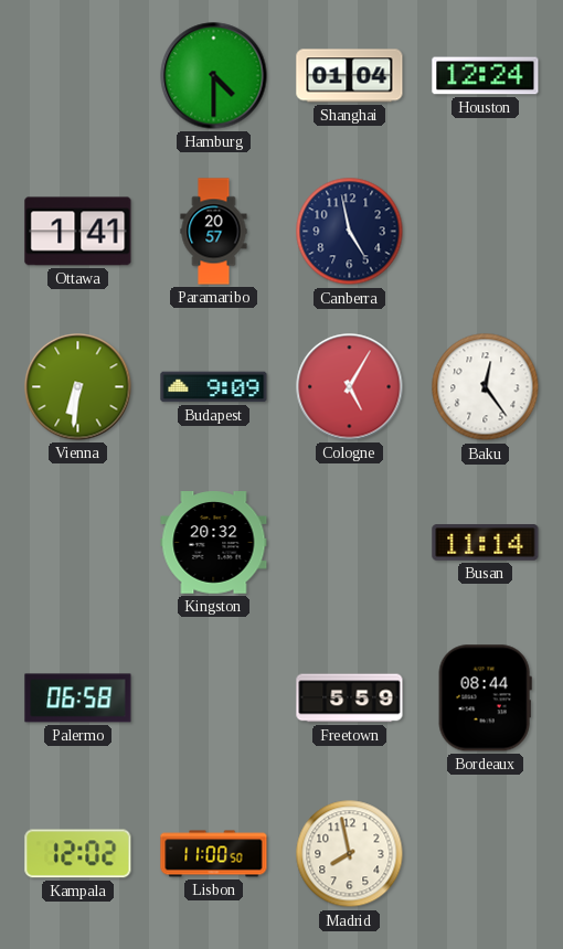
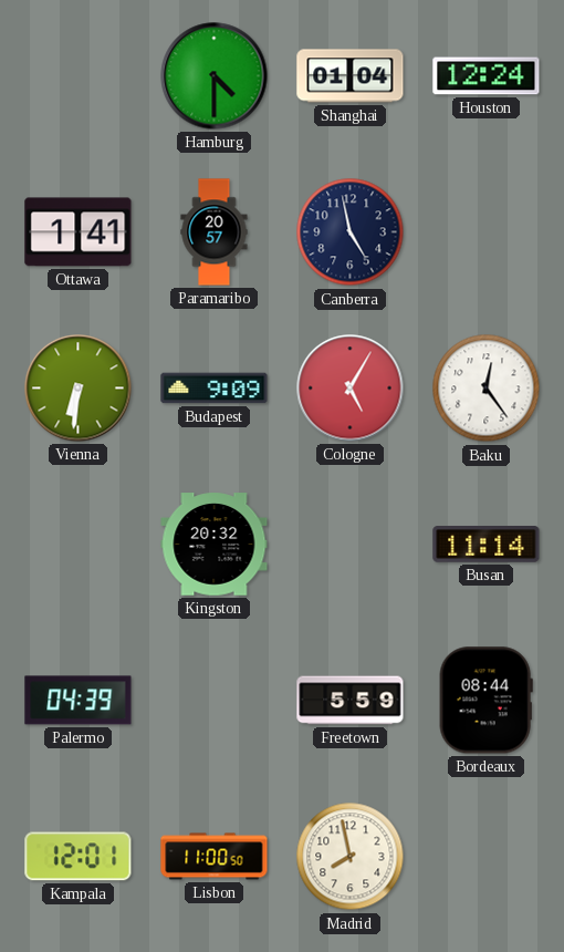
Palermo: 06:58 -> 04:39 (79, 701)
Kampala: 12:02 -> 12:01 (79, 857)
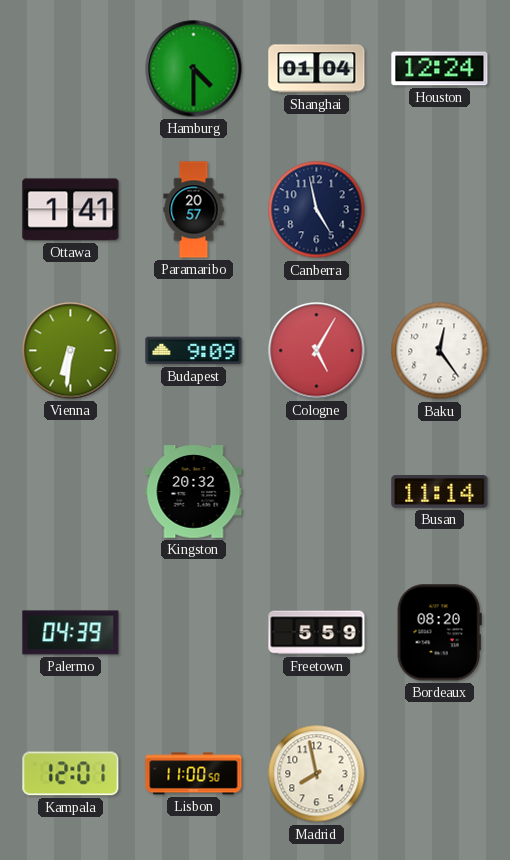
Bordeaux: 08:44 -> 08:20 (439, 633)
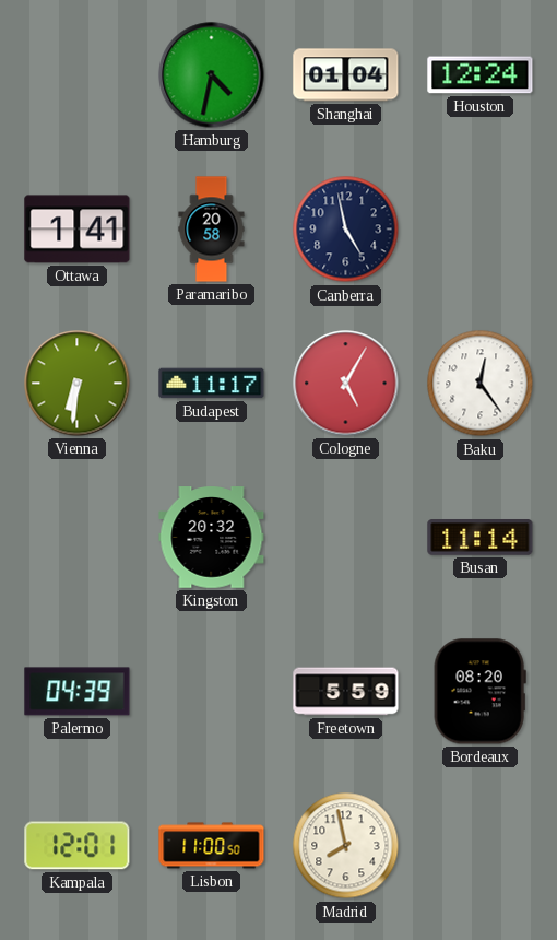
Hamburg: 4:30 -> 4:32 (212, 75)
Paramaribo: 20:57 -> 20:58 (212, 230)
Budapest: 9:09 -> 11:17 (212, 384)
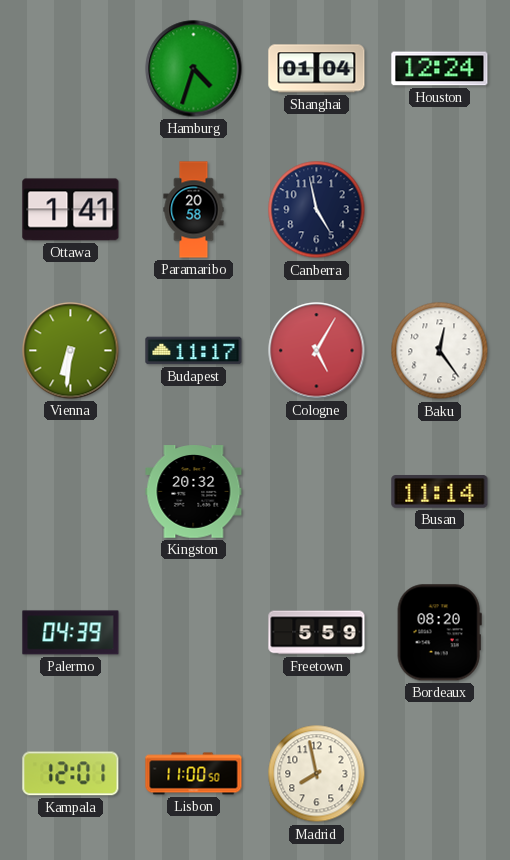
Hamburg: 4:32 -> 4:33 (194, 69)
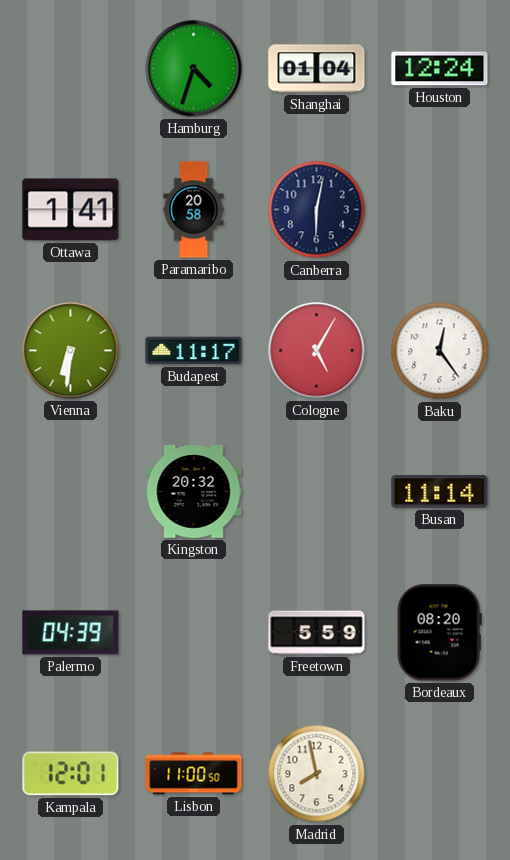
Canberra: 4:58 -> 6:02 (317, 210)
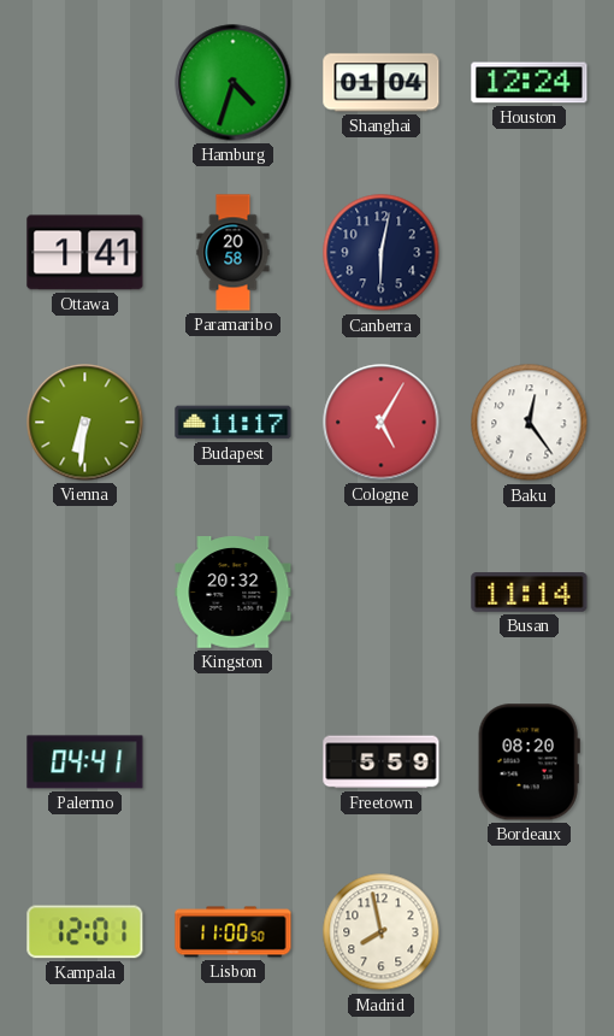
Palermo: 04:39 -> 04:41 (85, 763)
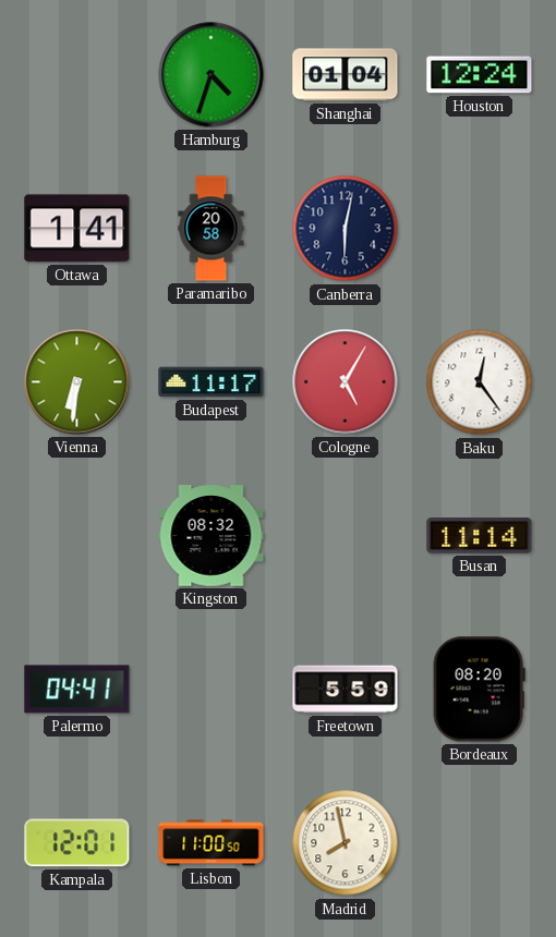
Kingston: 20:32 -> 08:32 (211, 536)
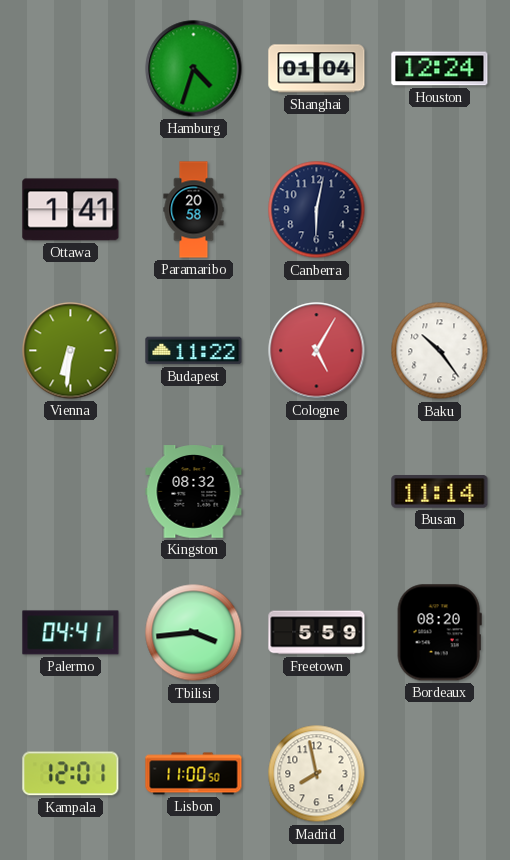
Budapest: 11:17 -> 11:22 (194, 351)
Baku: 12:24 -> 10:24 (440, 351)
Tbilisi: none -> 3:44 (194, 633)
